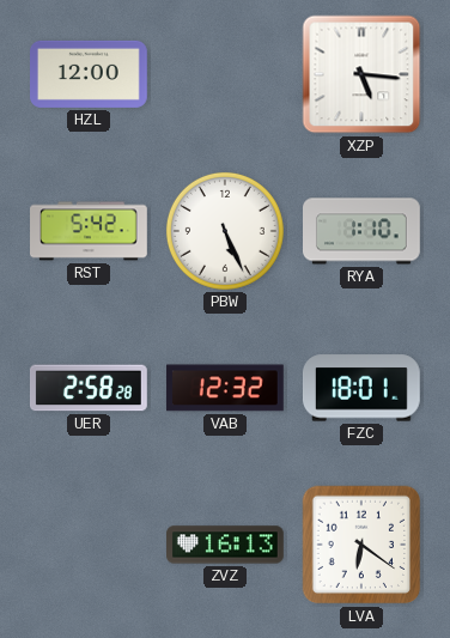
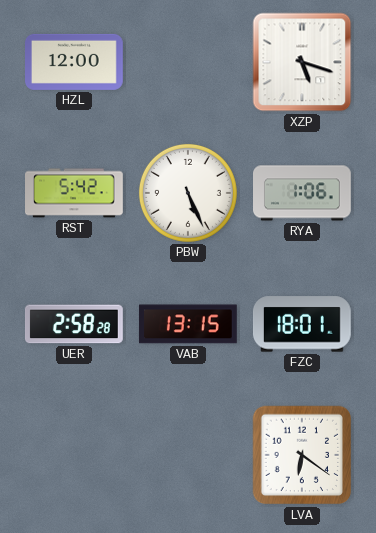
XZP: 5:16 -> 5:18 (302, 62)
RYA: 1:10 -> 1:06 (303, 193)
VAB: 12:32 -> 13:15 (188, 324)
ZVZ: 16:13 -> none (226, 545)
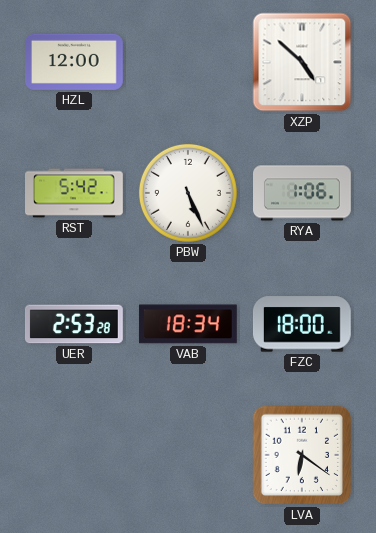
XZP: 5:18 -> 4:52 (302, 62)
UER: 2:58 -> 2:53 (74, 324)
VAB: 13:15 -> 18:34 (188, 324)
FZC: 18:01 -> 18:00 (302, 324)
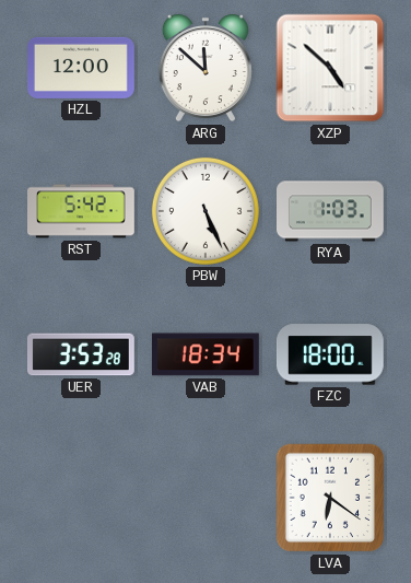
ARG: none -> 11:52 (205, 68)
RYA: 1:06 -> 1:03 (331, 211)
UER: 2:53 -> 3:53 (81, 354)
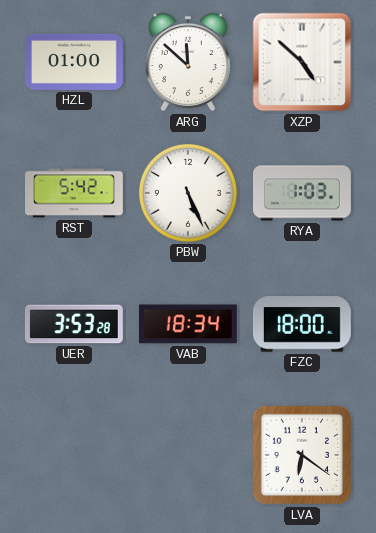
HZL: 12:00 -> 01:00 (75, 62)
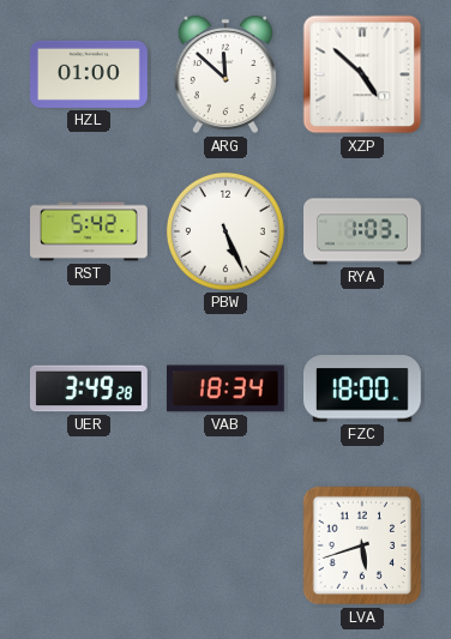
UER: 3:53 -> 3:49 (89, 388)
LVA: 6:21 -> 5:42 (362, 545)
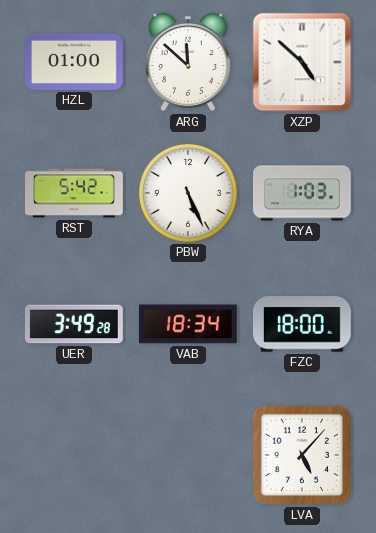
LVA: 5:42 -> 5:07 (302, 455)
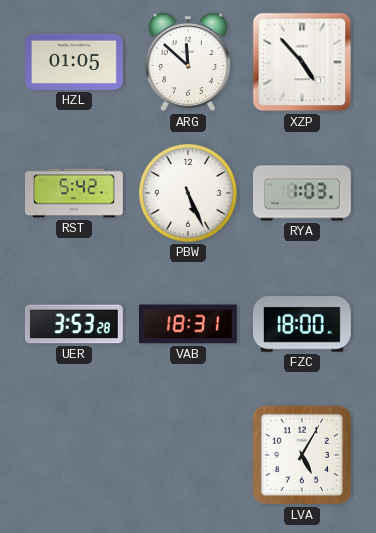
HZL: 01:00 -> 01:05 (75, 62)
XZP: 4:52 -> 4:53 (302, 62)
UER: 3:49 -> 3:53 (74, 324)
VAB: 18:34 -> 18:31 (188, 324)
LVA: 5:07 -> 5:05 (302, 455)
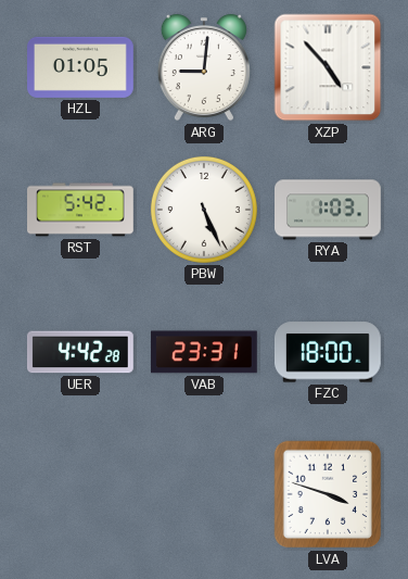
ARG: 11:52 -> 9:01 (204, 67)
UER: 3:53 -> 4:42 (80, 352)
VAB: 18:31 -> 23:31 (204, 352)
LVA: 5:05 -> 3:48 (328, 494)
